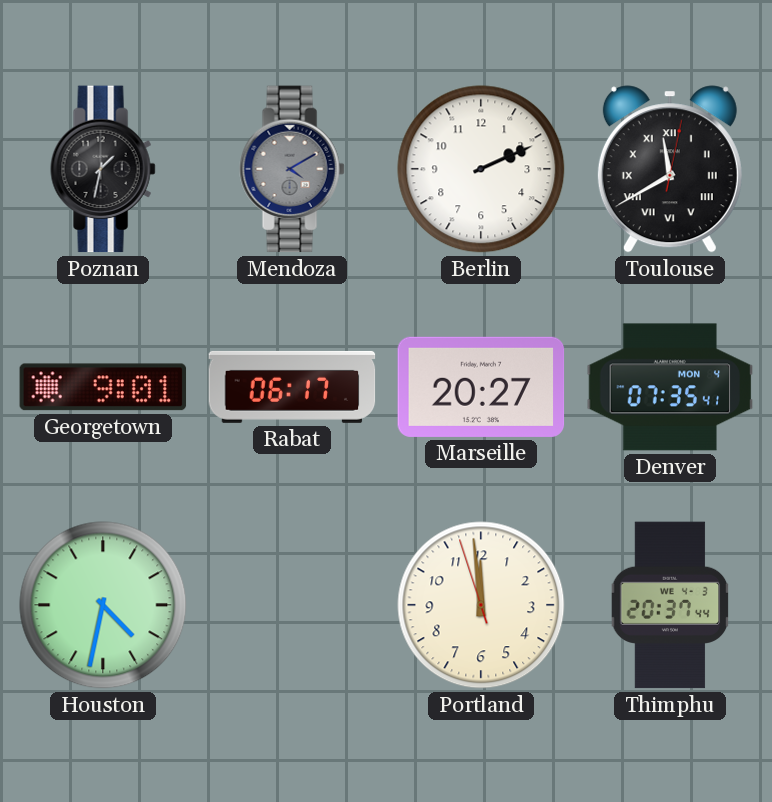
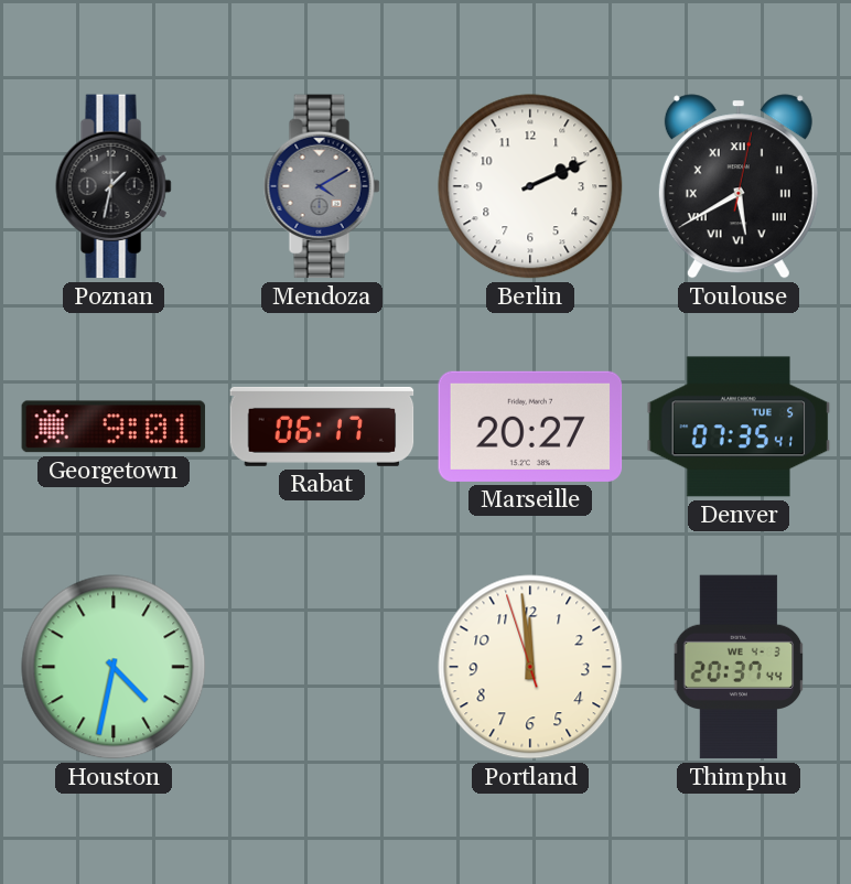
Toulouse: 11:40 -> 5:40 (739, 186)
Denver date: MON 4 -> TUE 5 (739, 427)
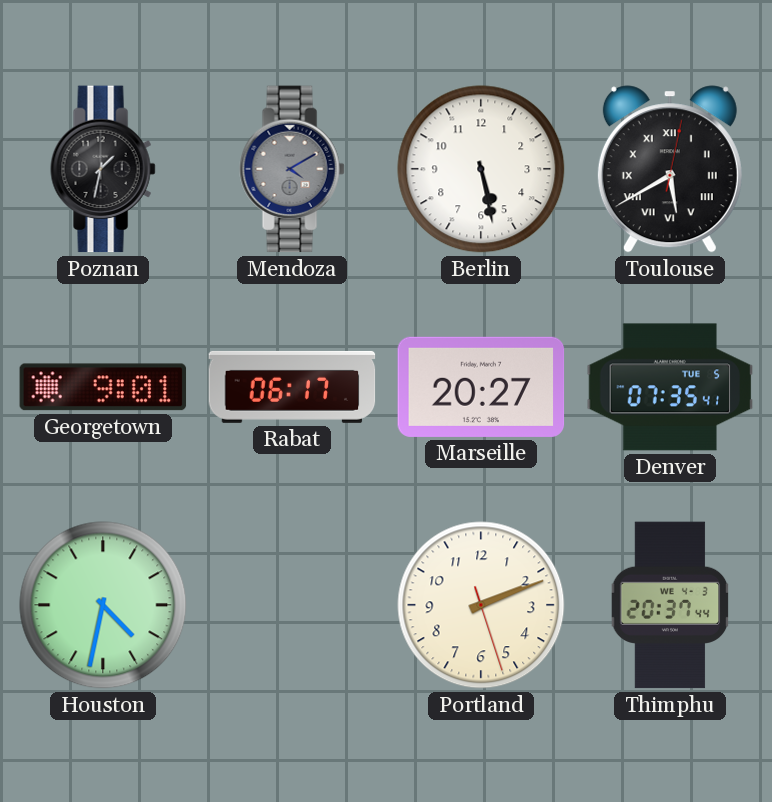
Berlin: 2:11 -> 5:28 (481, 169)
Portland: 11:58 -> 2:11 (481, 605)
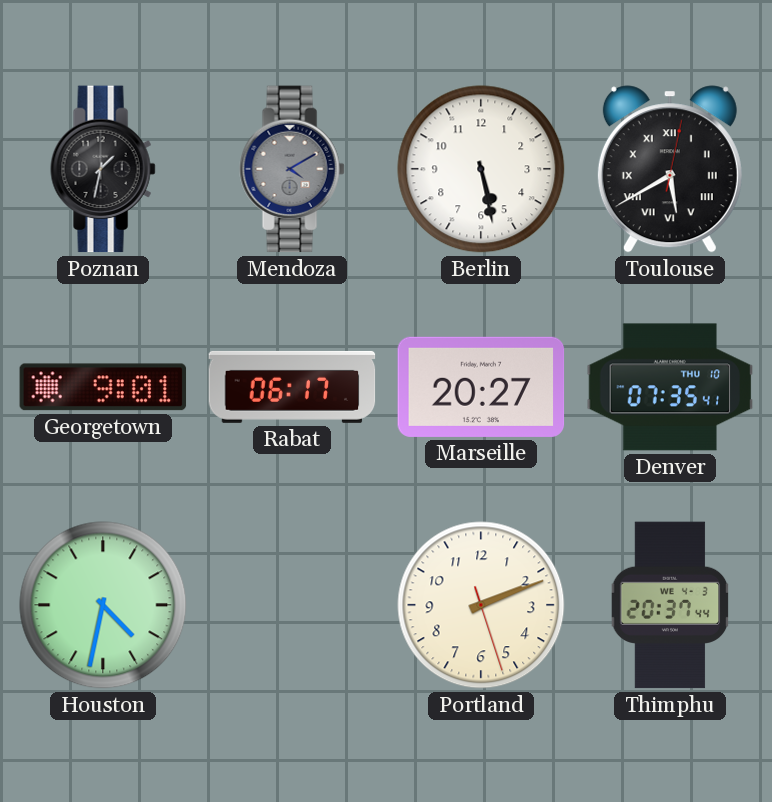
Denver date: TUE 5 -> THU 10 (670, 387)
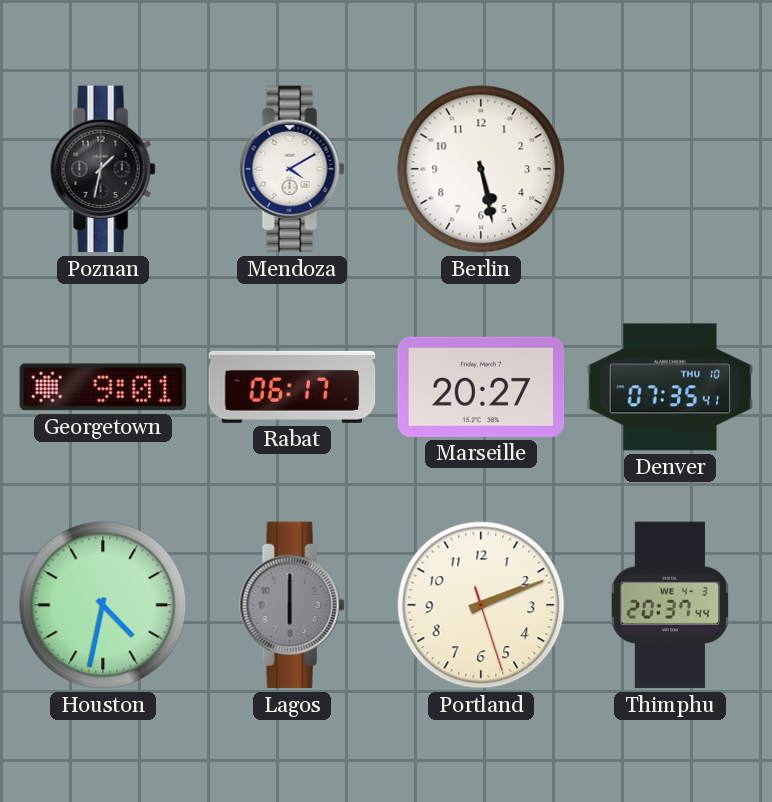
Mendoza dial: grey -> white (292, 169)
Toulouse: 5:40 -> none (670, 169)
Lagos: none -> 6:00 (292, 605)
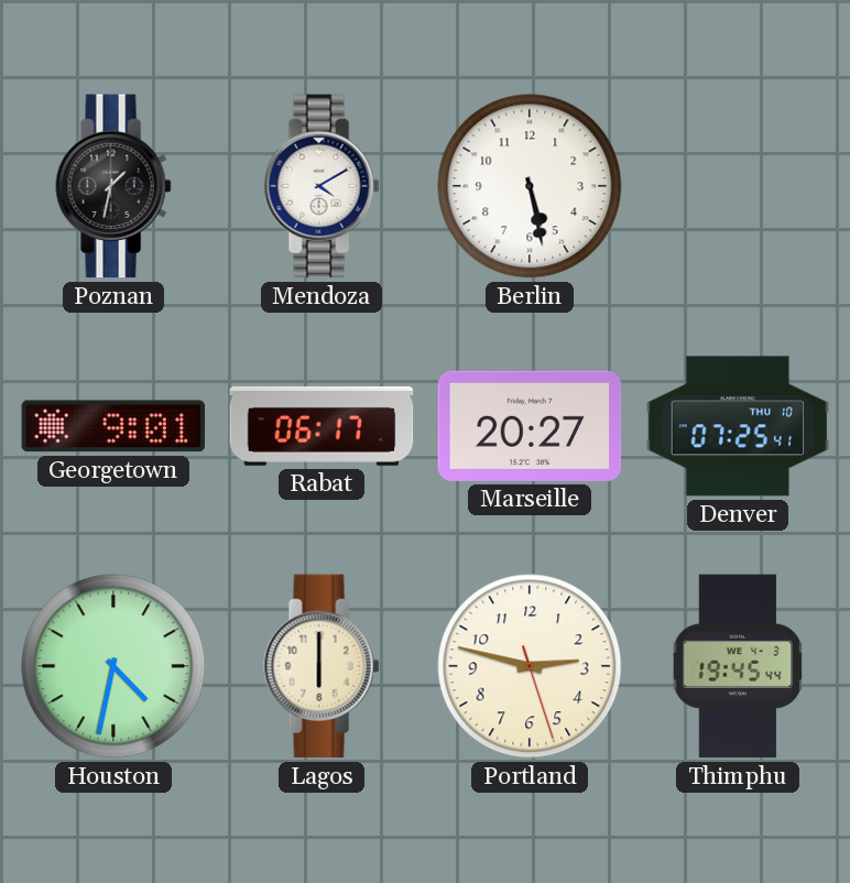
Denver: 07:35 -> 07:25 (738, 426)
Lagos dial: grey -> cream (322, 666)
Portland: 2:11 -> 2:47 (530, 666)
Thimphu: 20:37 -> 19:45 (738, 666)
